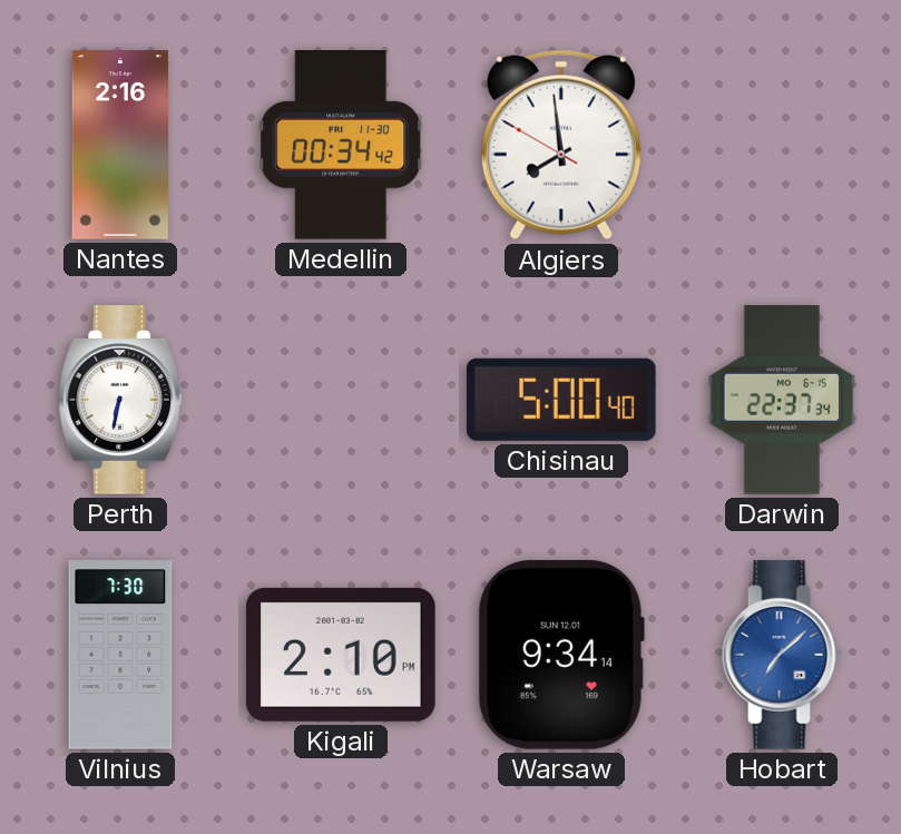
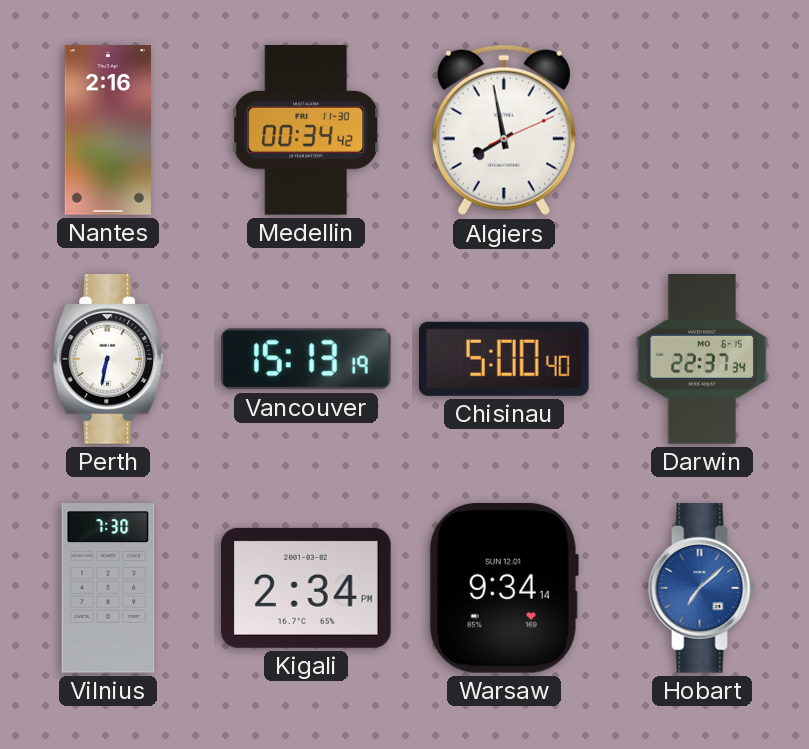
Algiers: 7:58:50 -> 7:58:11 (504, 130)
Vancouver: none -> 15:13 (306, 359)
Kigali: 2:10 -> 2:34 (306, 588)
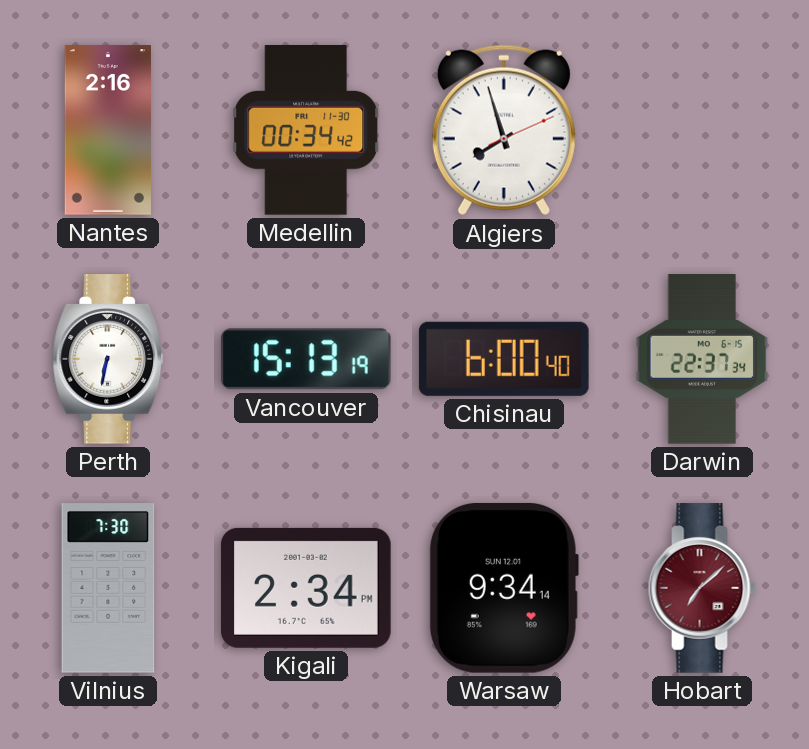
Algiers: 7:58 -> 7:57 (504, 130)
Chisinau: 5:00 -> 6:00 (504, 359)
Hobart dial: blue -> burgundy (702, 588)
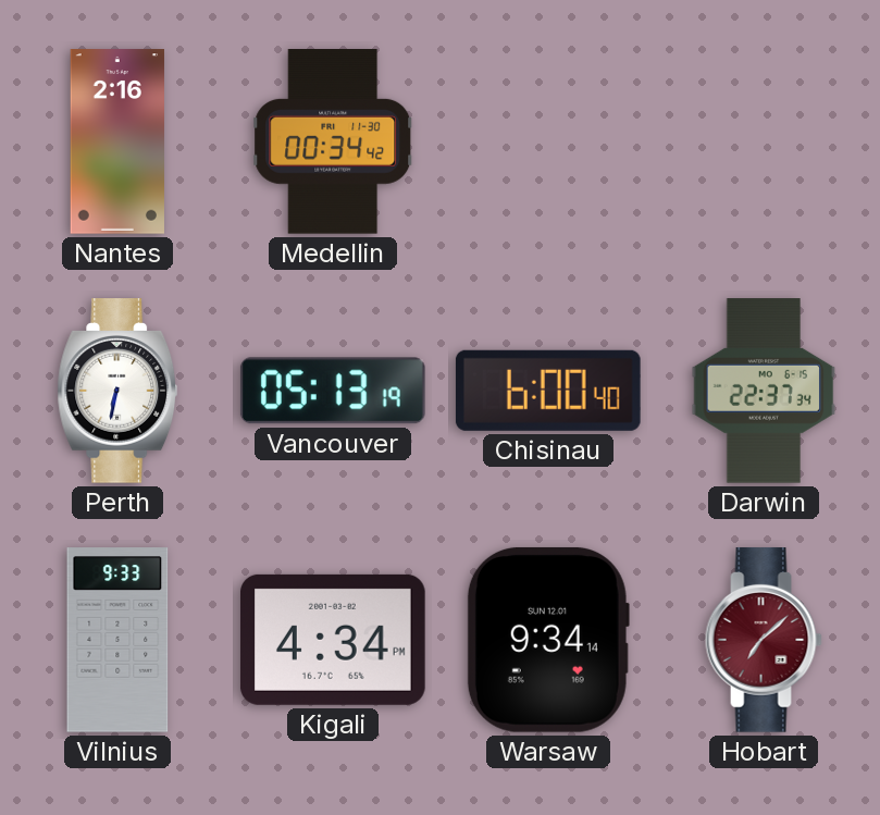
Algiers: 7:57 -> none (504, 130)
Vancouver: 15:13 -> 05:13 (333, 391)
Vilnius: 7:30 -> 9:33 (117, 640)
Kigali: 2:34 -> 4:34 (333, 640)
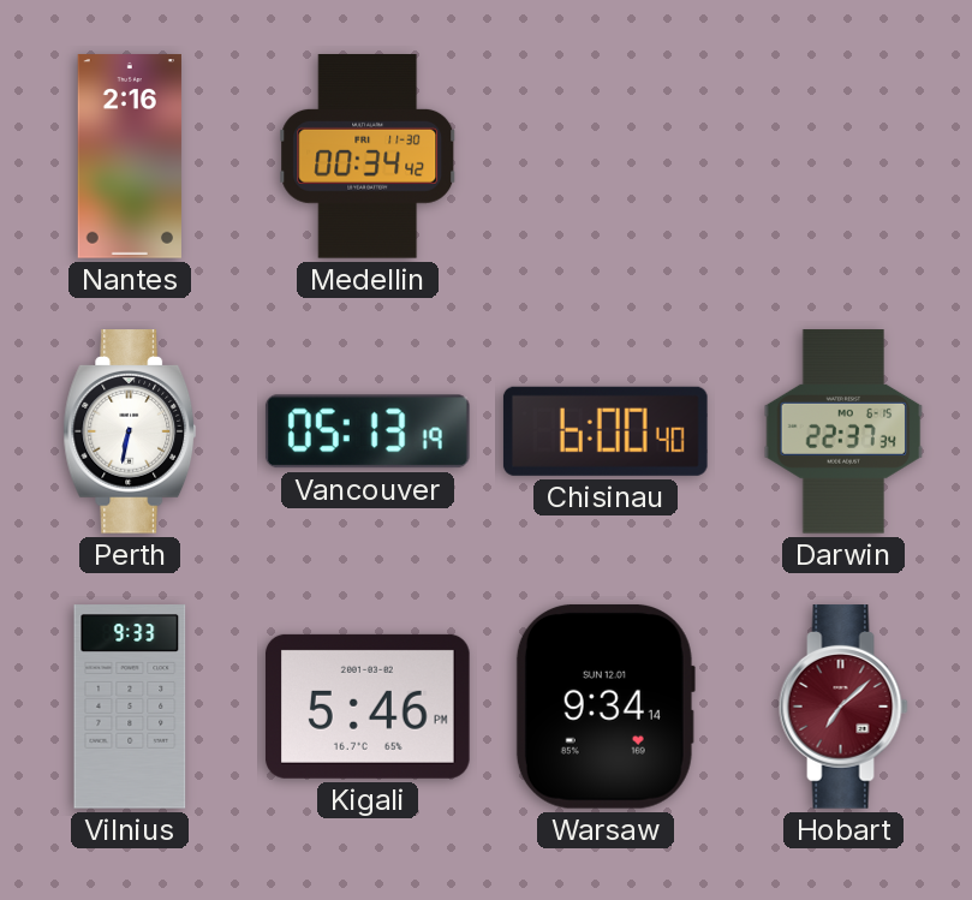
Kigali: 4:34 -> 5:46 (368, 707)
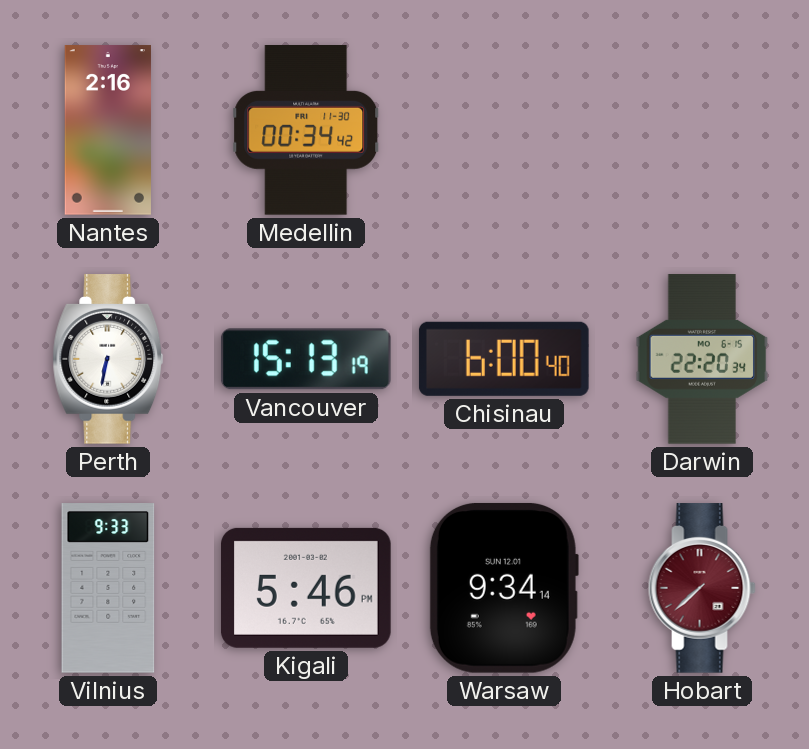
Vancouver: 05:13 -> 15:13 (306, 359)
Darwin: 22:37 -> 22:20 (702, 359)
Hobart: 7:08 -> 7:38 (702, 588)
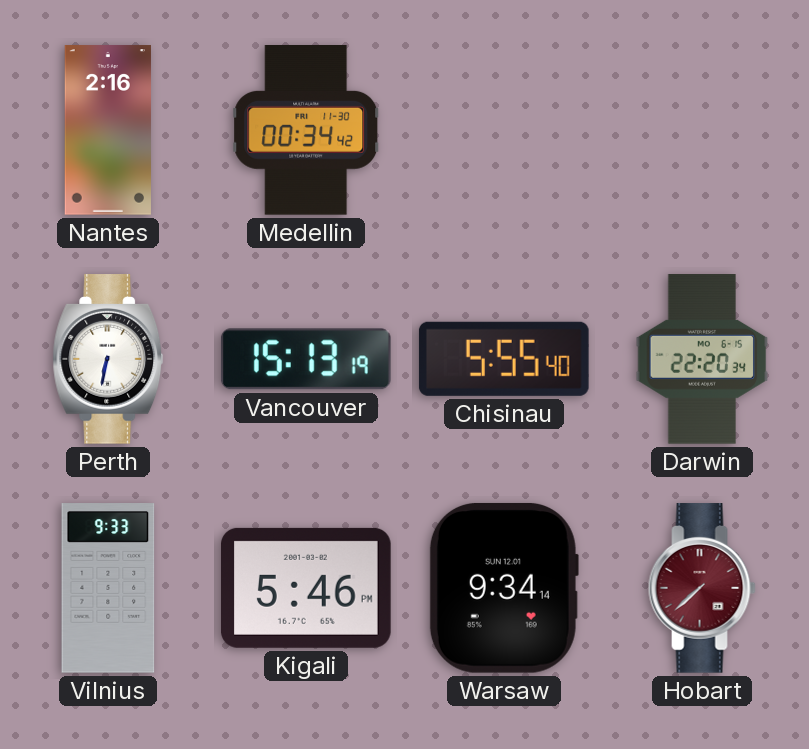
Chisinau: 6:00 -> 5:55 (504, 359)
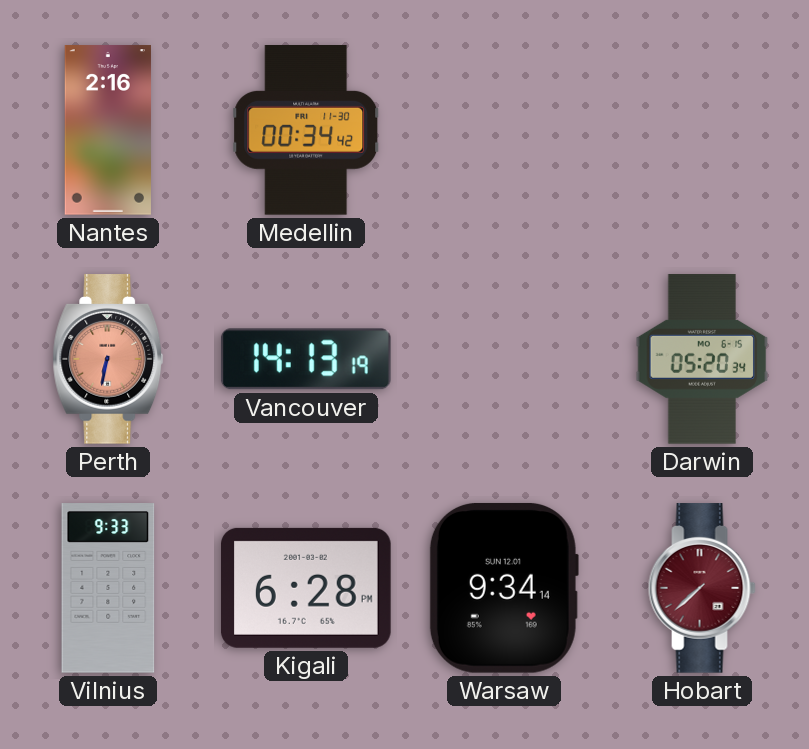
Perth dial: white -> salmon (108, 359)
Vancouver: 15:13 -> 14:13 (306, 359)
Chisinau: 5:55 -> none (504, 359)
Darwin: 22:20 -> 05:20 (702, 359)
Kigali: 5:46 -> 6:28 (306, 588)
